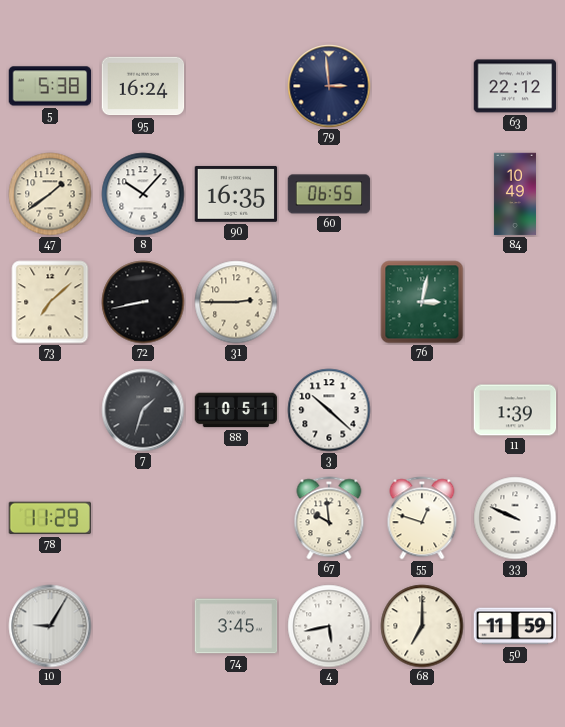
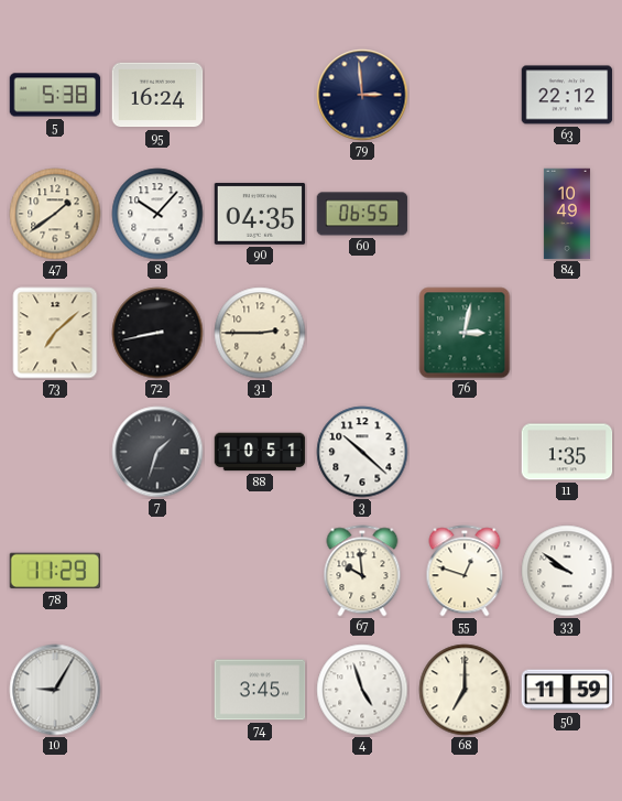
90: 16:35 -> 04:35 (260, 214)
11: 1:39 -> 1:35 (567, 452)
33: 9:49 -> 9:51 (567, 571)
4: 5:43 -> 4:57 (362, 690)
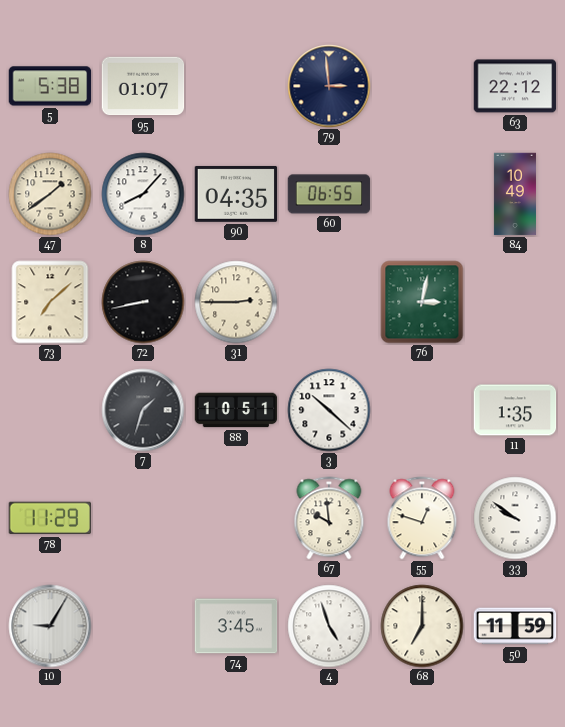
95: 16:24 -> 01:07 (143, 86)
8: 10:07 -> 8:07 (143, 194)
